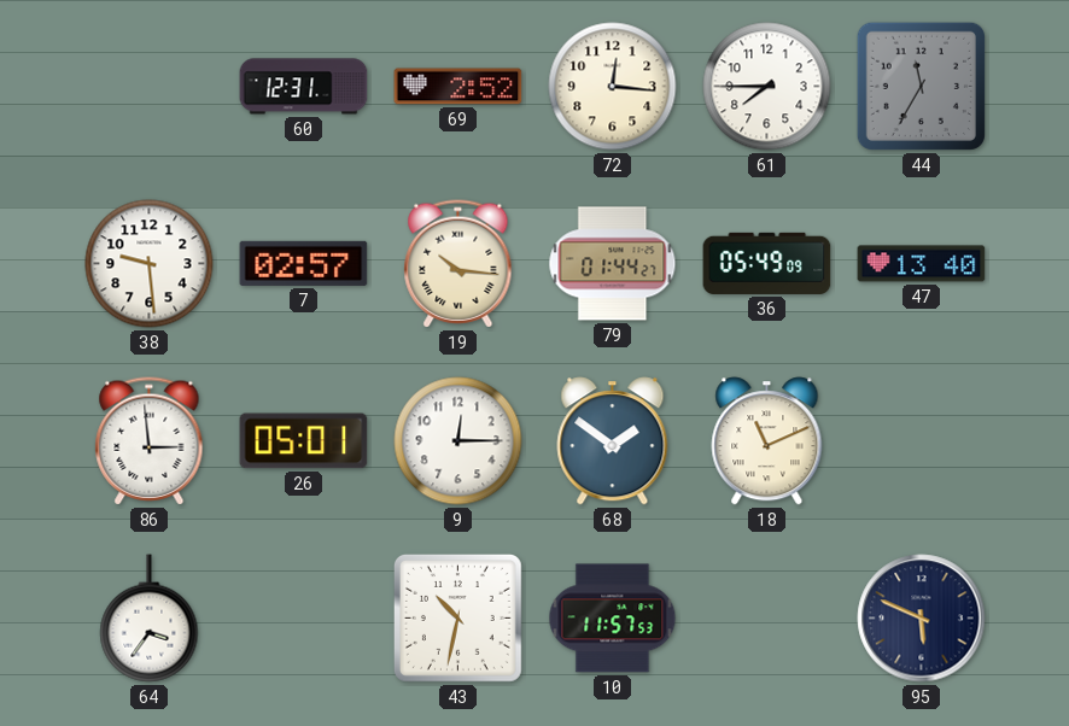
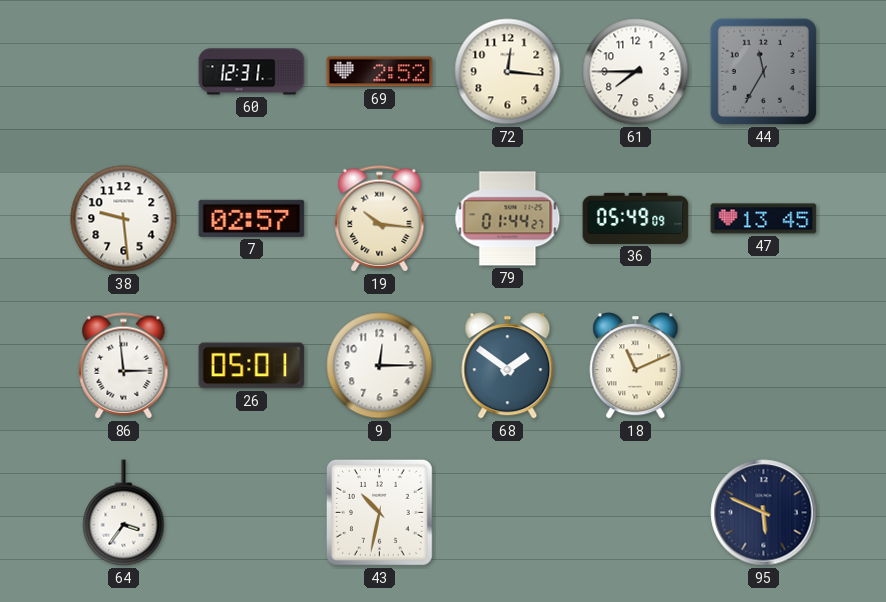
47: 13:40 -> 13:45 (764, 219)
10: 11:57 -> none (613, 619)
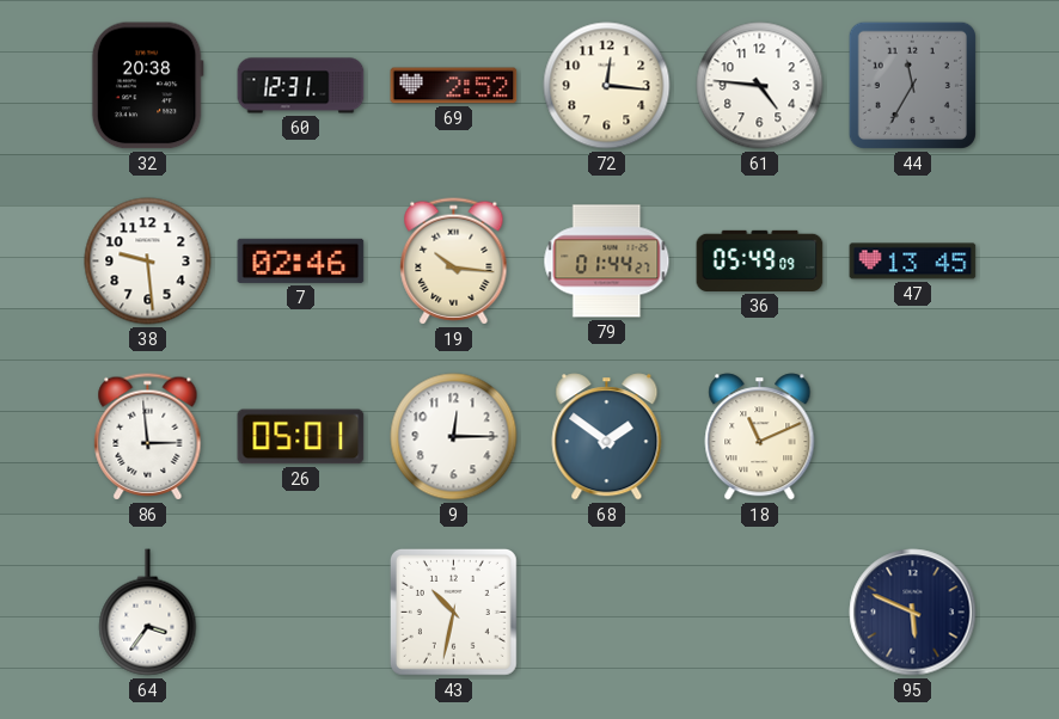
32: none -> 20:38 (147, 86)
61: 7:45 -> 4:46 (760, 86)
7: 02:57 -> 02:46 (301, 260)
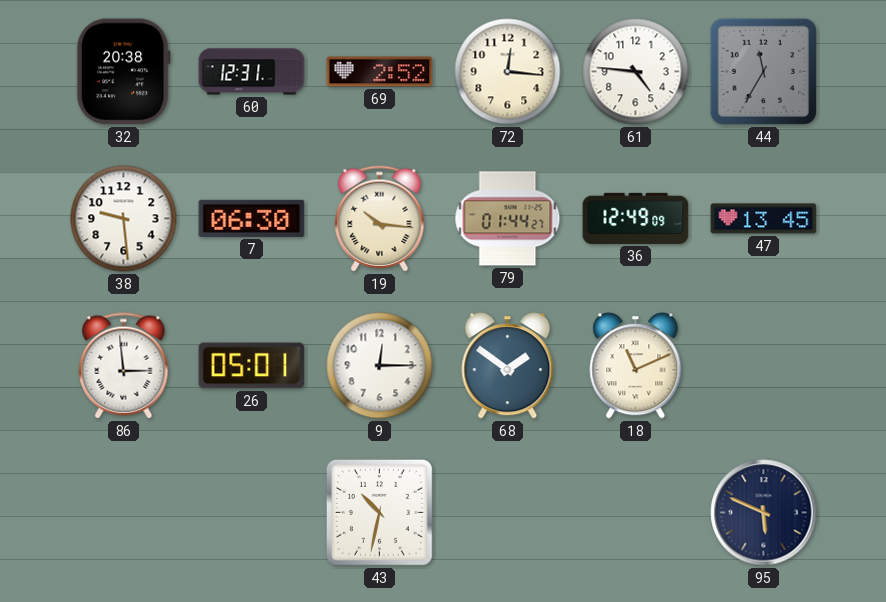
7: 02:46 -> 06:30 (252, 218)
36: 05:49 -> 12:49 (636, 218)
64: 3:36 -> none (148, 613)
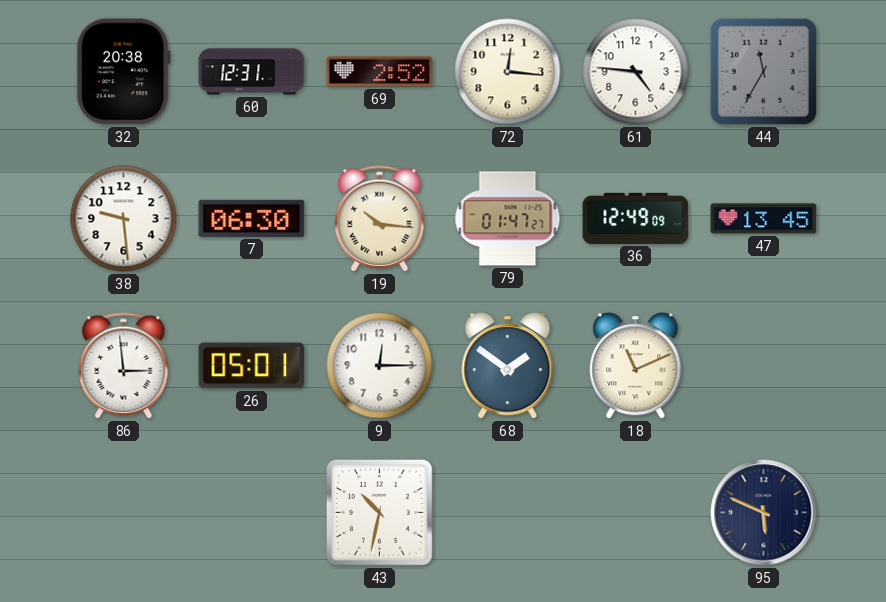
79: 01:44 -> 01:47 (508, 219)
